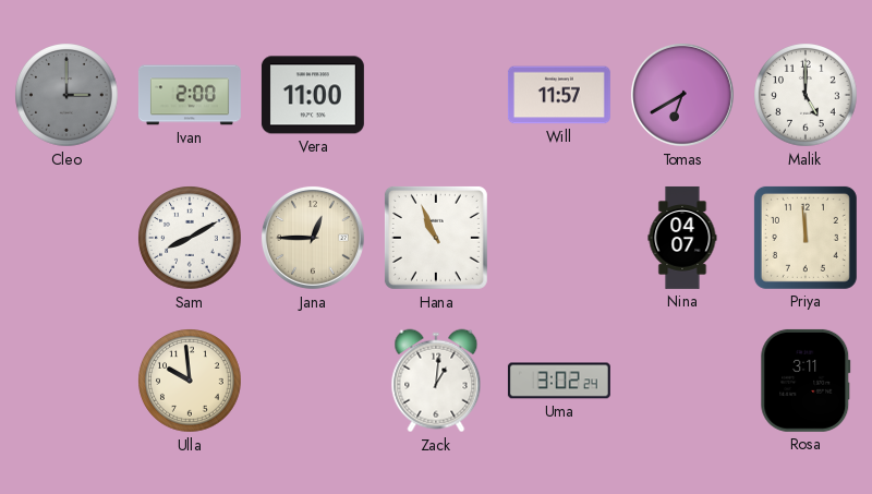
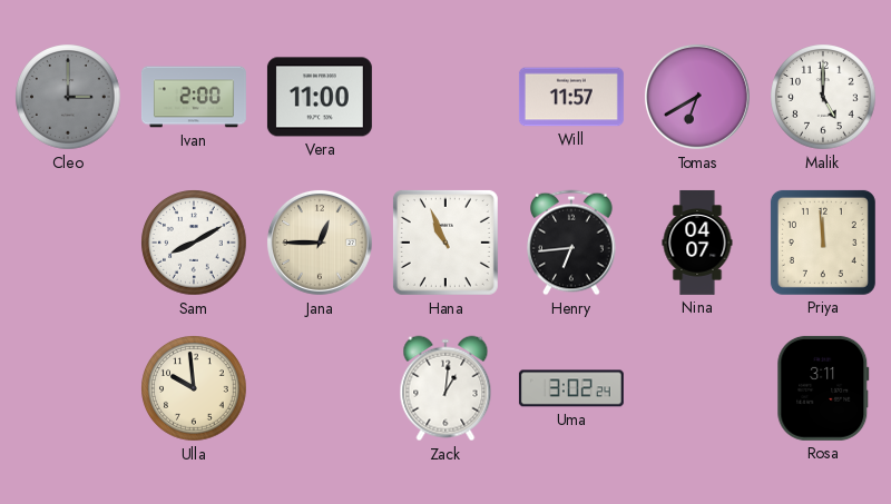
Henry: none -> 6:44 (571, 243)
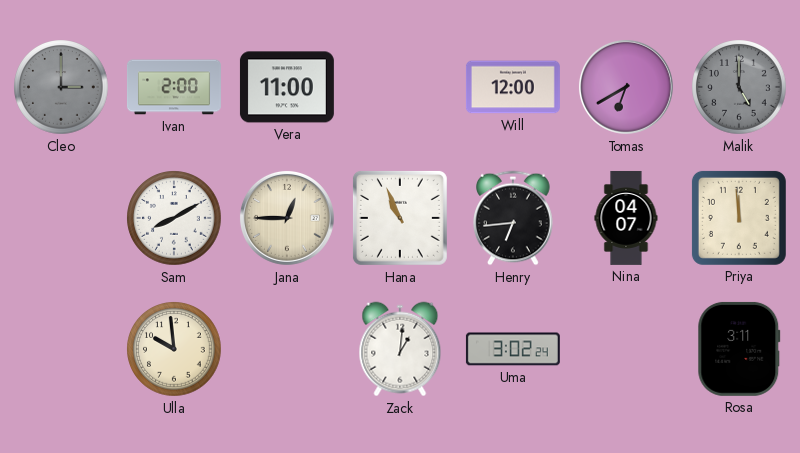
Will: 11:57 -> 12:00 (513, 87)
Malik dial: white -> grey (739, 87)
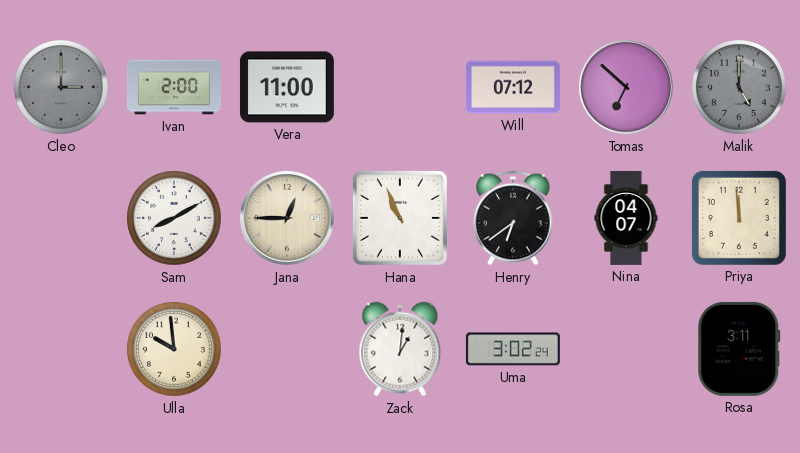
Will: 12:00 -> 07:12 (513, 87)
Tomas: 6:40 -> 6:52 (626, 87)
Henry: 6:44 -> 6:39 (513, 218)
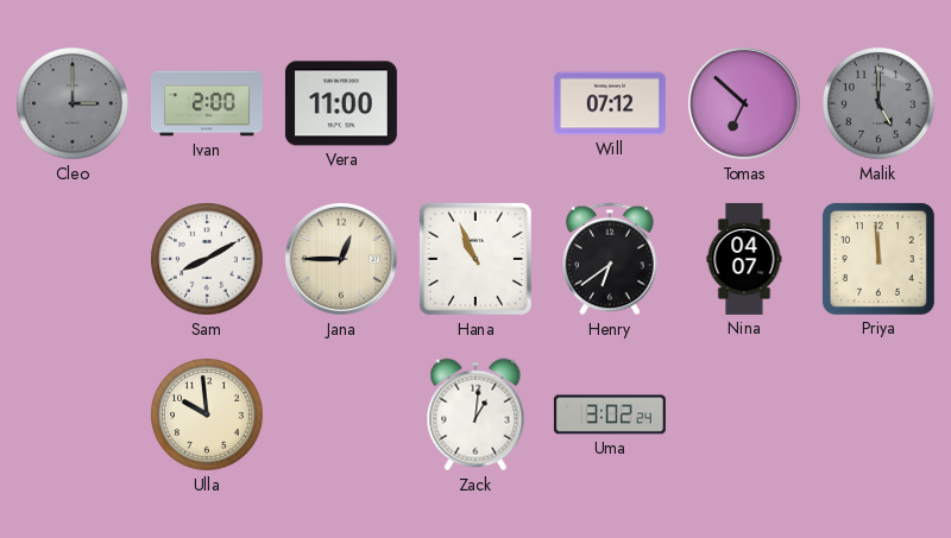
Rosa: 3:11 -> none (739, 349)
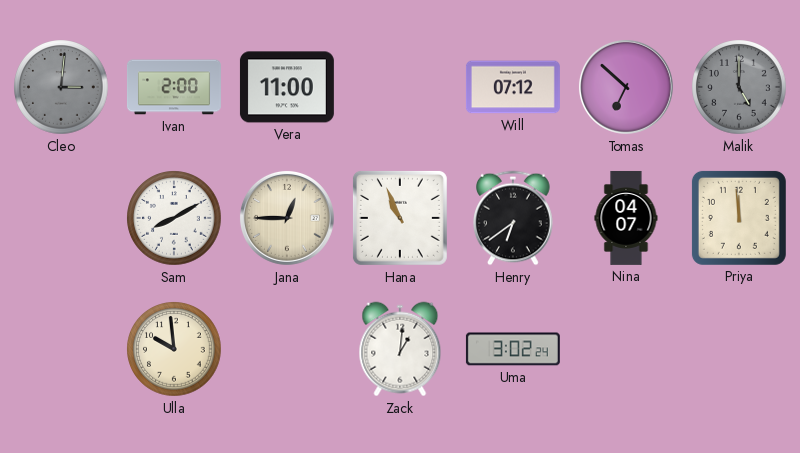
Cleo: 3:00 -> 3:01 (61, 87)
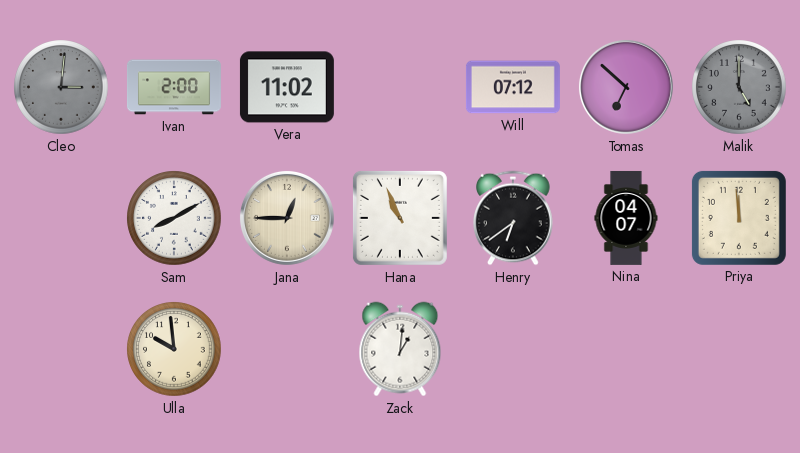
Vera: 11:00 -> 11:02 (287, 87)
Uma: 3:02 -> none (513, 349)
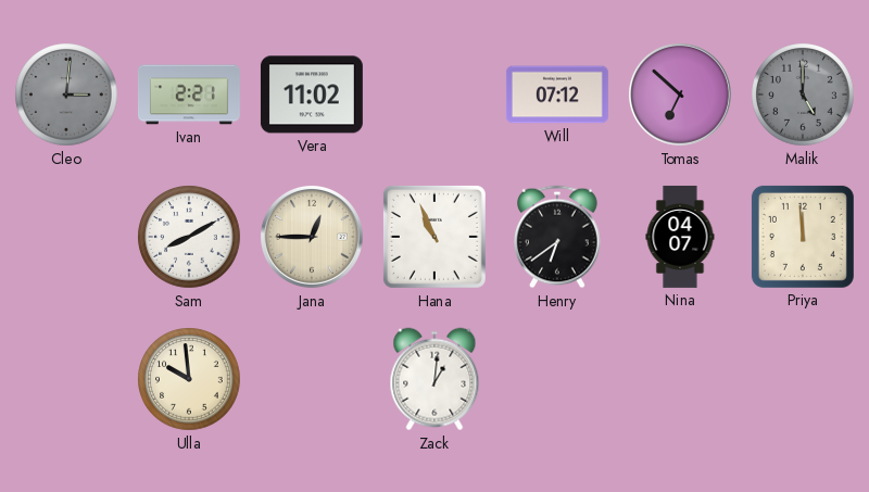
Ivan: 2:00 -> 2:21 (189, 94)
